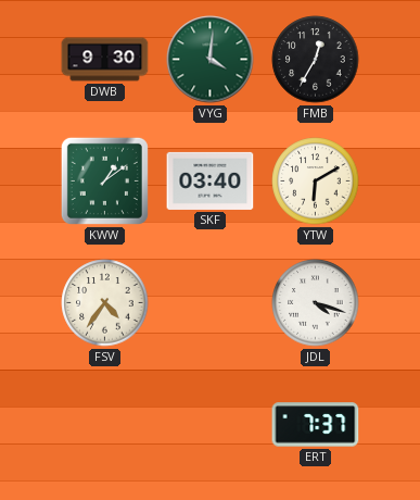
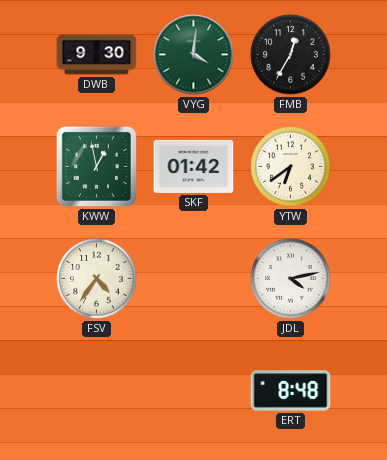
KWW: 1:09 -> 12:58 (96, 166)
SKF: 03:40 -> 01:42 (194, 166)
YTW: 6:10 -> 6:39 (291, 167)
JDL: 4:18 -> 4:13 (291, 279)
ERT: 7:37 -> 8:48 (291, 391)
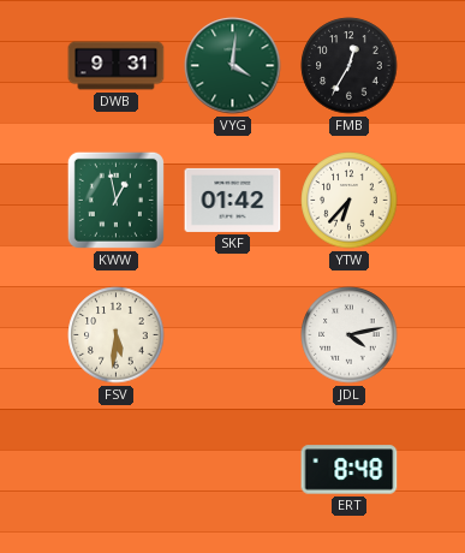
DWB: 9:30 -> 9:31 (117, 66)
YTW: 6:39 -> 6:37 (350, 201)
FSV: 4:36 -> 5:31 (117, 335)
